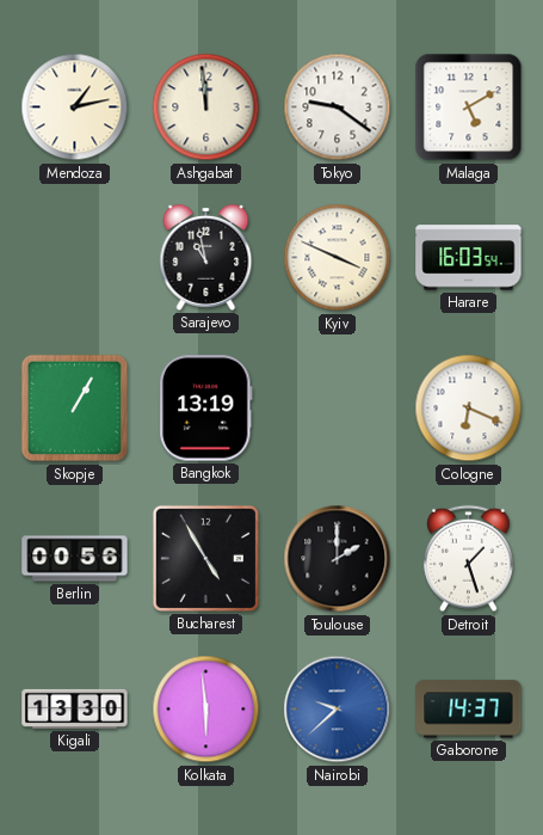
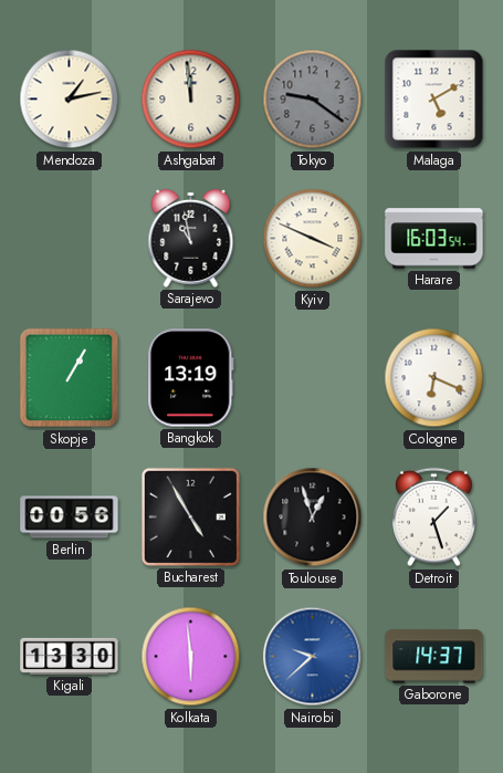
Tokyo dial: white -> grey (313, 100)
Toulouse: 2:00 -> 12:57 (313, 518)
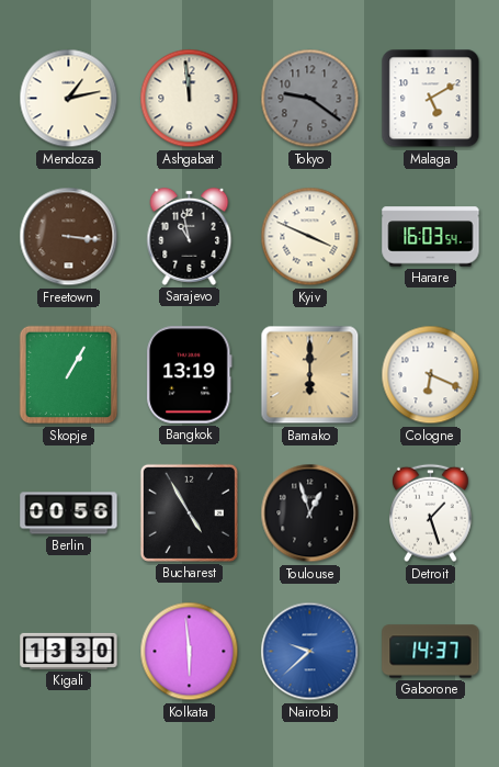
Freetown: none -> 3:16 (69, 237)
Bamako: none -> 6:00 (310, 375)
